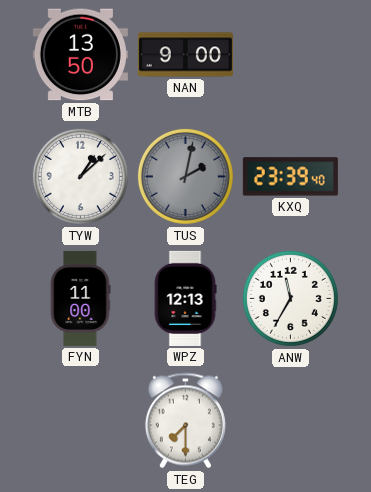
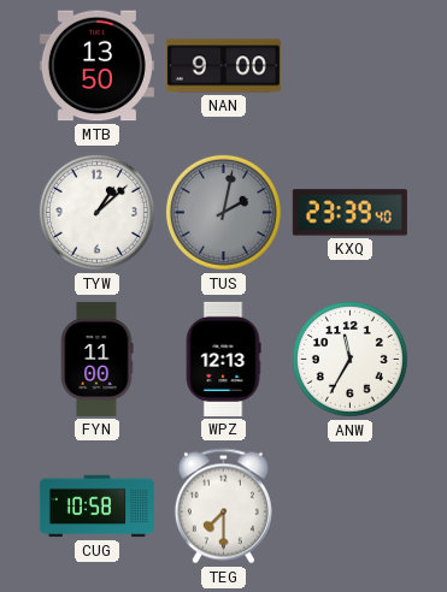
CUG: none -> 10:58 (96, 507)
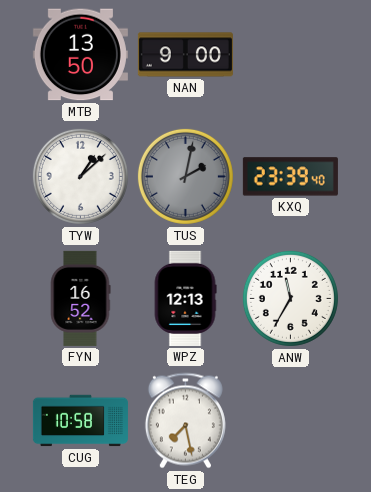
FYN: 11:00 -> 16:52 (80, 298)
TEG: 7:30 -> 7:28 (185, 421)
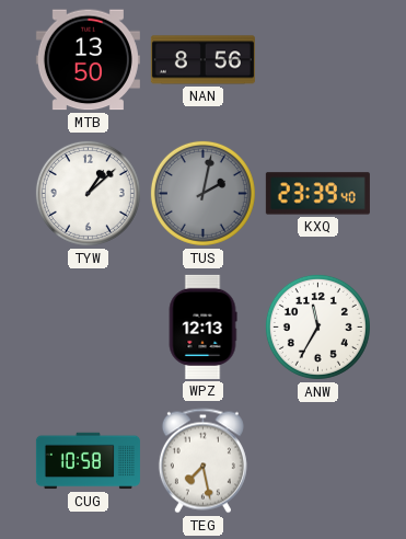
NAN: 9:00 -> 8:56 (202, 60)
FYN: 16:52 -> none (80, 298)
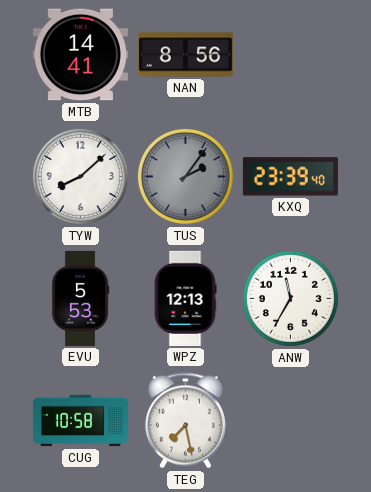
MTB: 13:50 -> 14:41 (80, 55)
TYW: 1:08 -> 8:08 (80, 176)
TUS: 2:02 -> 2:06 (185, 176)
EVU: none -> 5:53 (80, 298)
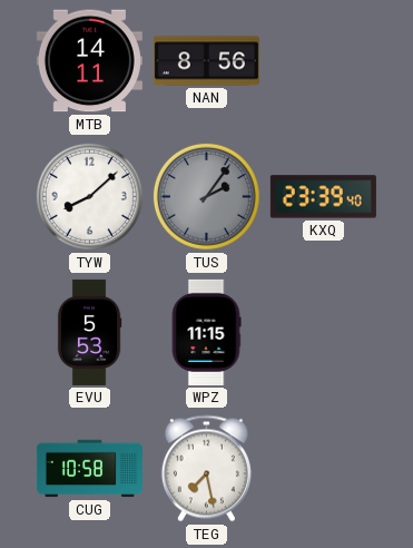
MTB: 14:41 -> 14:11 (89, 61)
WPZ: 12:13 -> 11:15 (206, 332)
ANW: 11:35 -> none (290, 298)
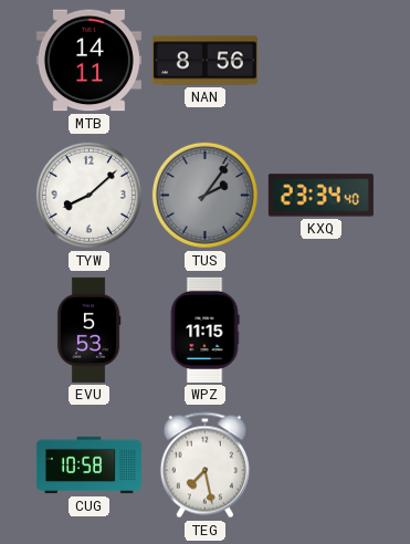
KXQ: 23:39 -> 23:34 (320, 196)
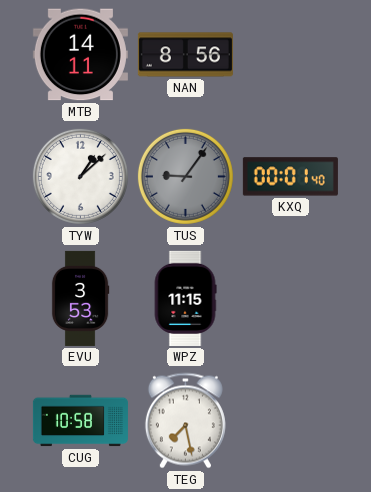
TYW: 8:08 -> 1:08 (80, 176)
TUS: 2:06 -> 9:06 (185, 176)
KXQ: 23:34 -> 00:01 (290, 177)
EVU: 5:53 -> 3:53 (80, 298)
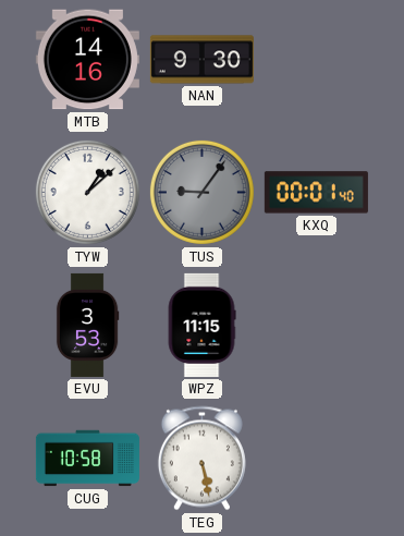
MTB: 14:11 -> 14:16 (87, 60)
NAN: 8:56 -> 9:30 (201, 60)
TEG: 7:28 -> 5:28 (201, 459)
